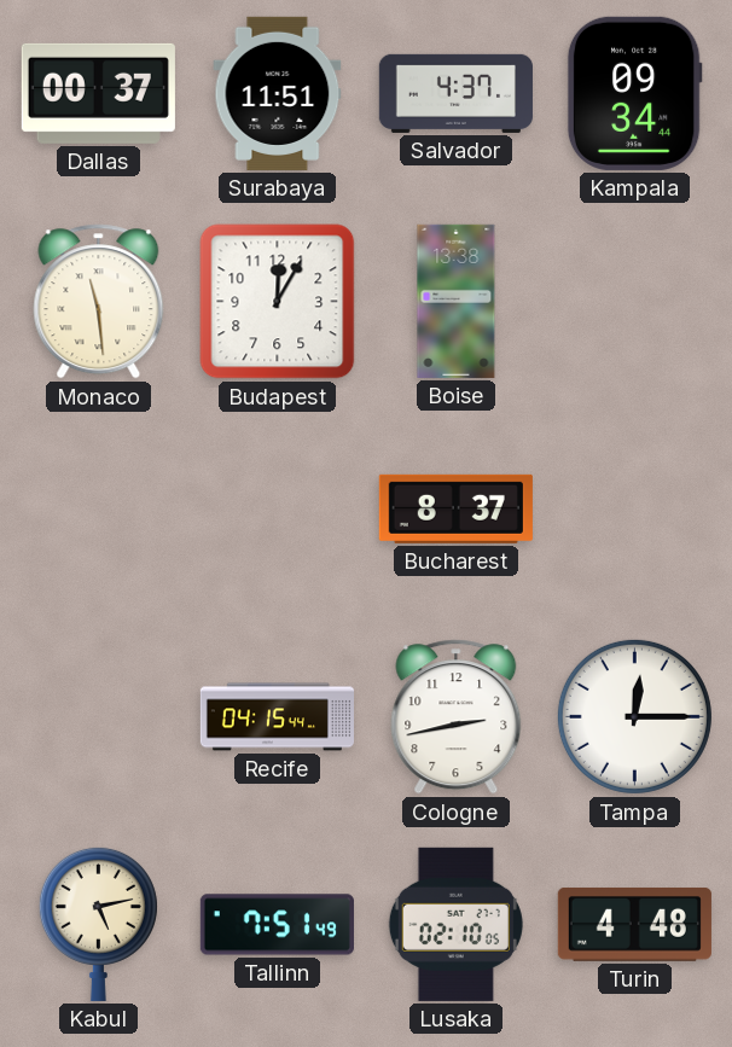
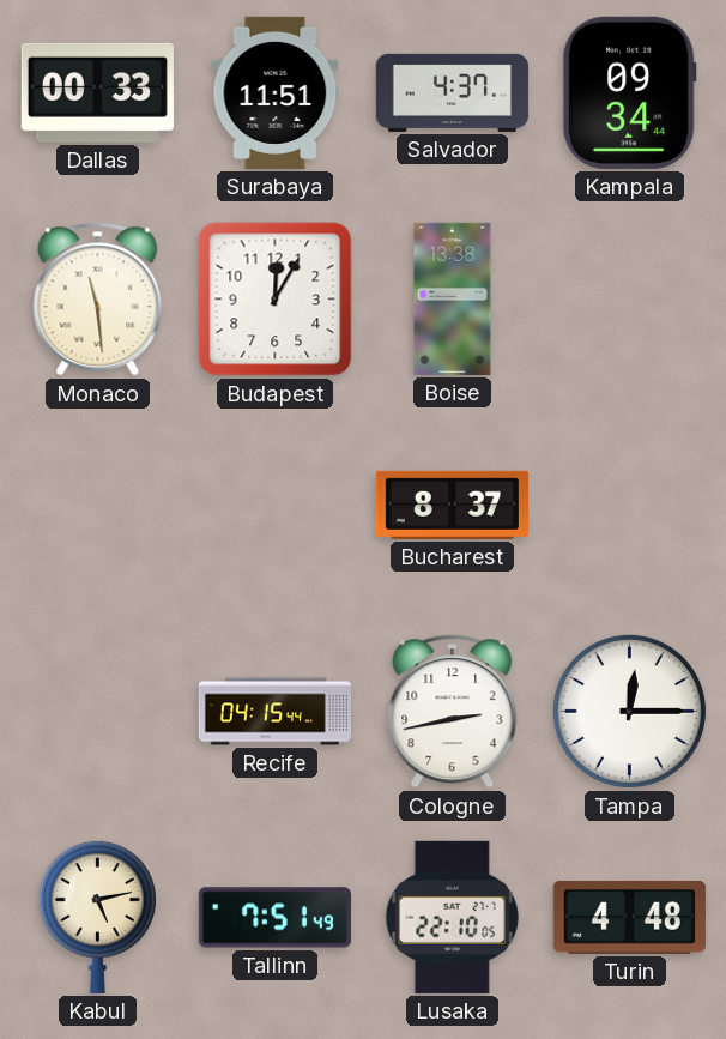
Dallas: 00:37 -> 00:33 (97, 92)
Lusaka: 02:10 -> 22:10 (452, 917)
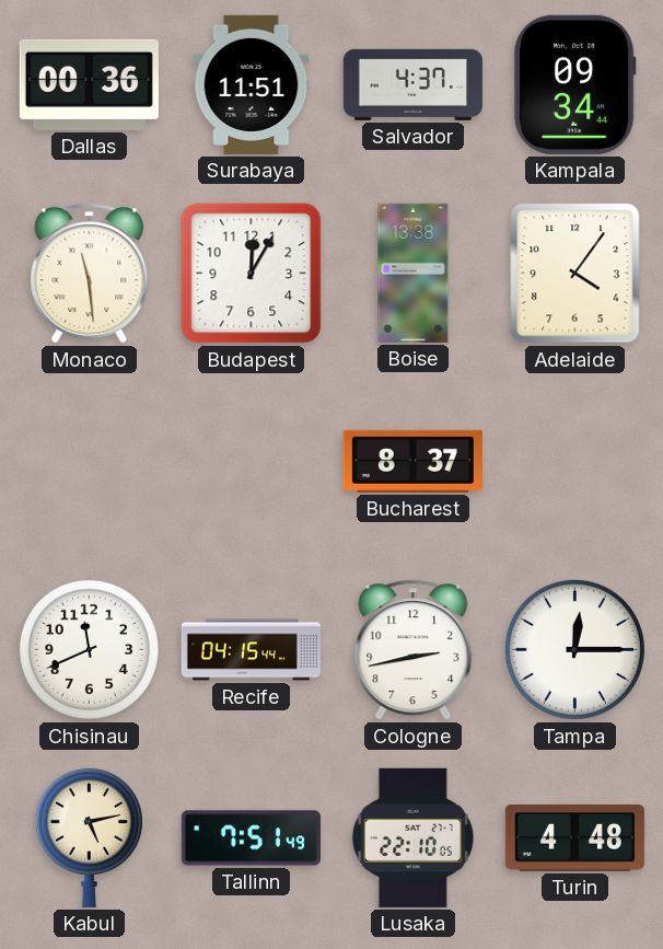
Dallas: 00:33 -> 00:36 (89, 84)
Adelaide: none -> 4:06 (575, 274)
Chisinau: none -> 11:41 (89, 649)
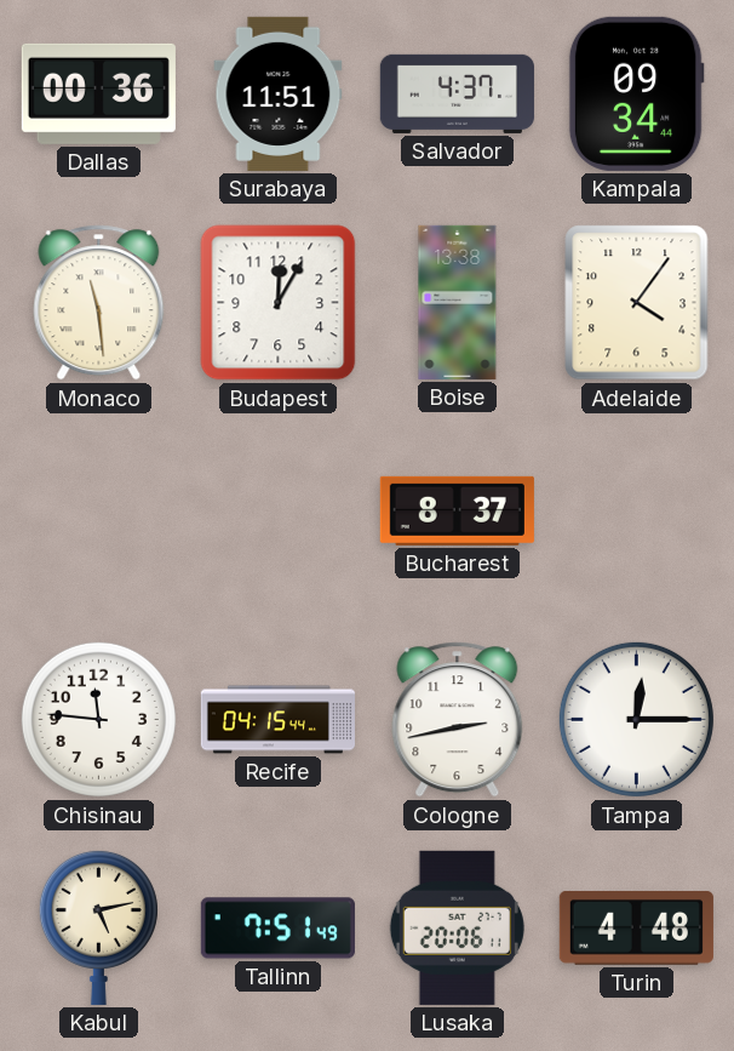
Chisinau: 11:41 -> 11:46 (98, 719)
Lusaka: 22:10 -> 20:06 (457, 927)
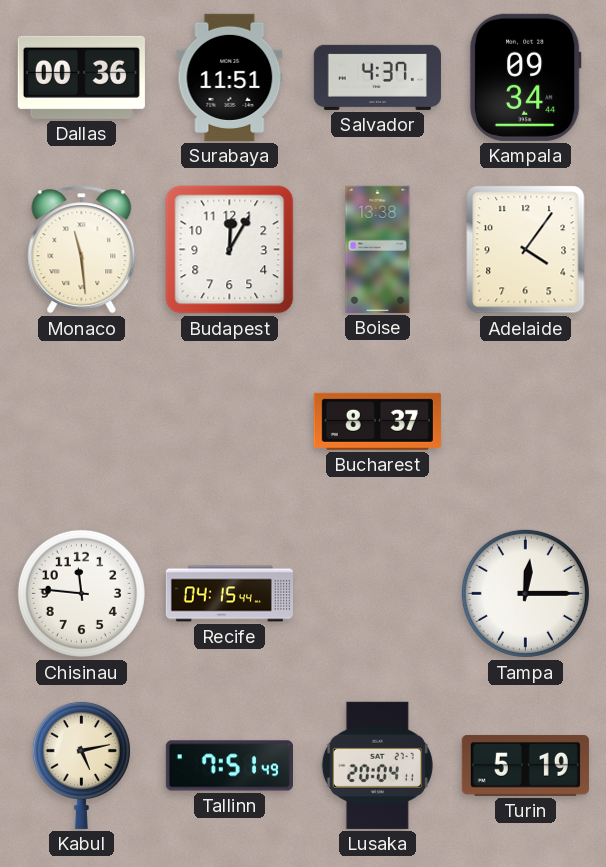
Cologne: 2:43 -> none (458, 720)
Lusaka: 20:06 -> 20:04 (377, 765)
Turin: 4:48 -> 5:19 (525, 766)
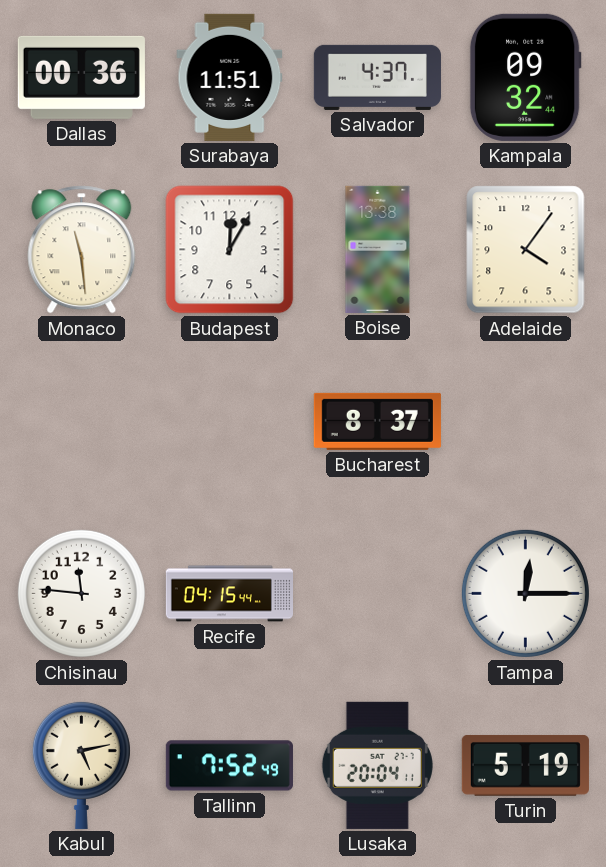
Kampala: 09:34 -> 09:32 (525, 77)
Tallinn: 7:51 -> 7:52 (229, 766)
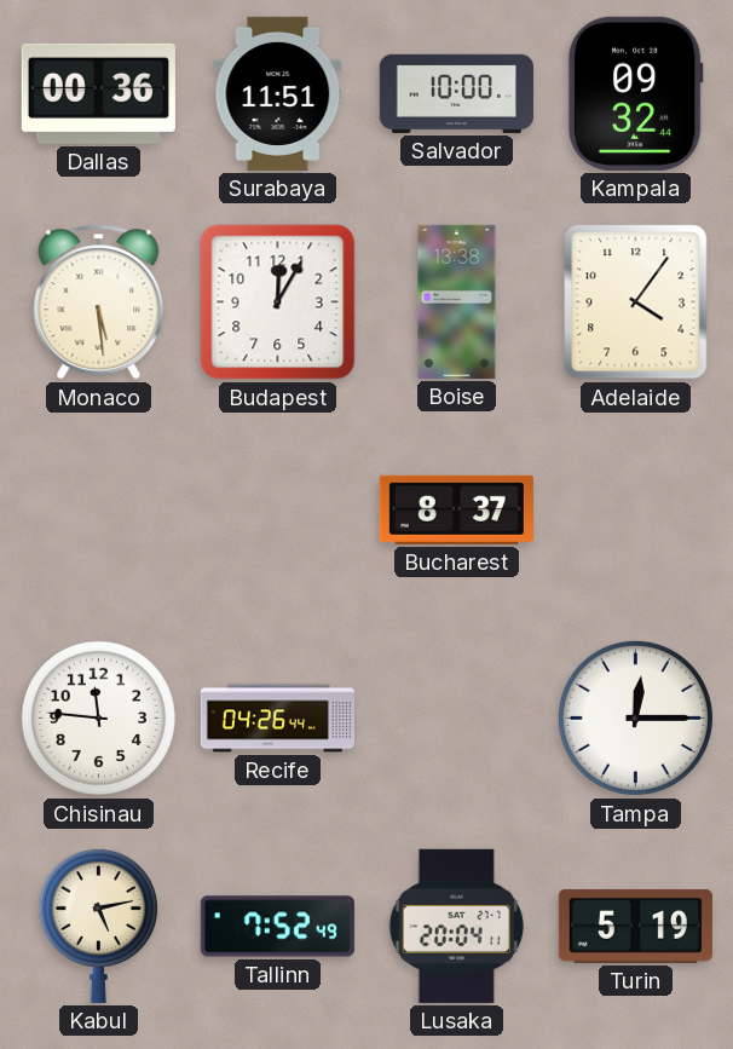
Salvador: 4:37 -> 10:00 (456, 93)
Monaco: 11:29 -> 5:29 (99, 302)
Recife: 04:15 -> 04:26 (277, 719)
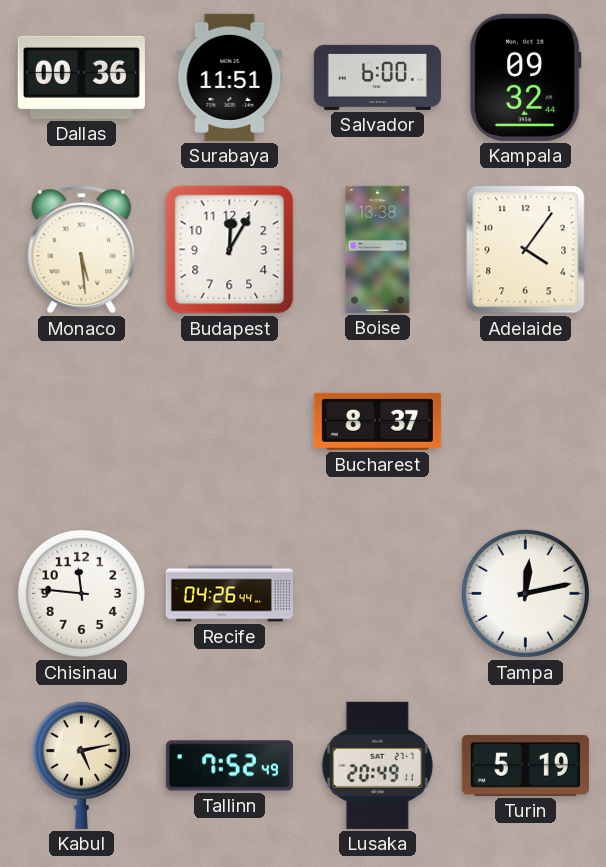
Salvador: 10:00 -> 6:00 (377, 77)
Tampa: 12:15 -> 12:13 (525, 593)
Lusaka: 20:04 -> 20:49 (377, 765)
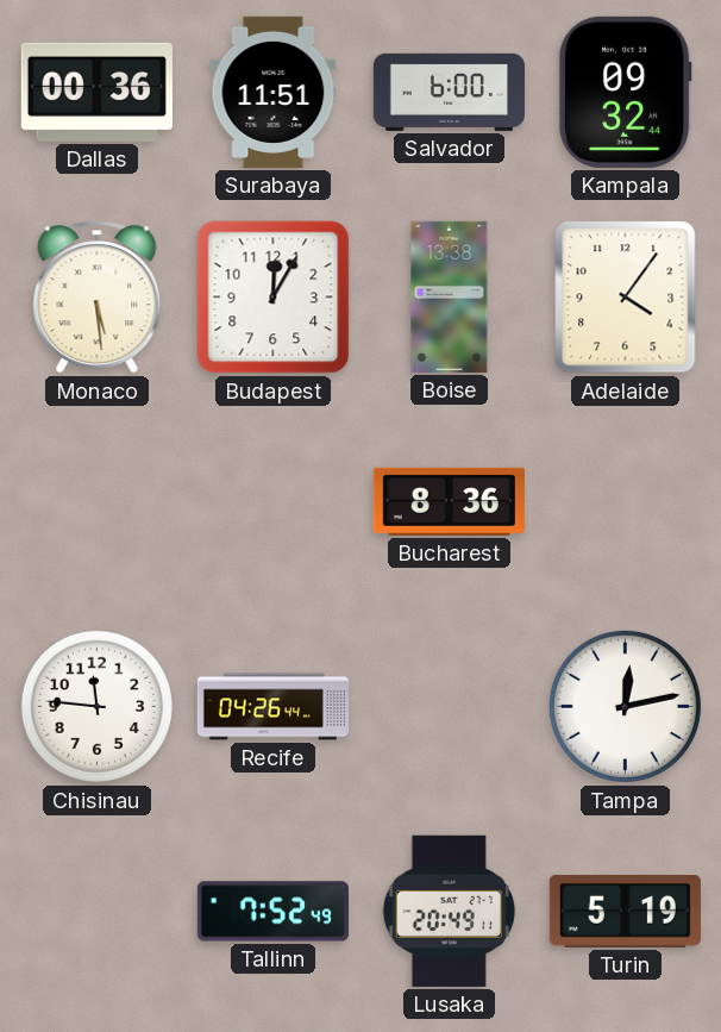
Bucharest: 8:37 -> 8:36 (449, 501)
Kabul: 5:13 -> none (81, 765)
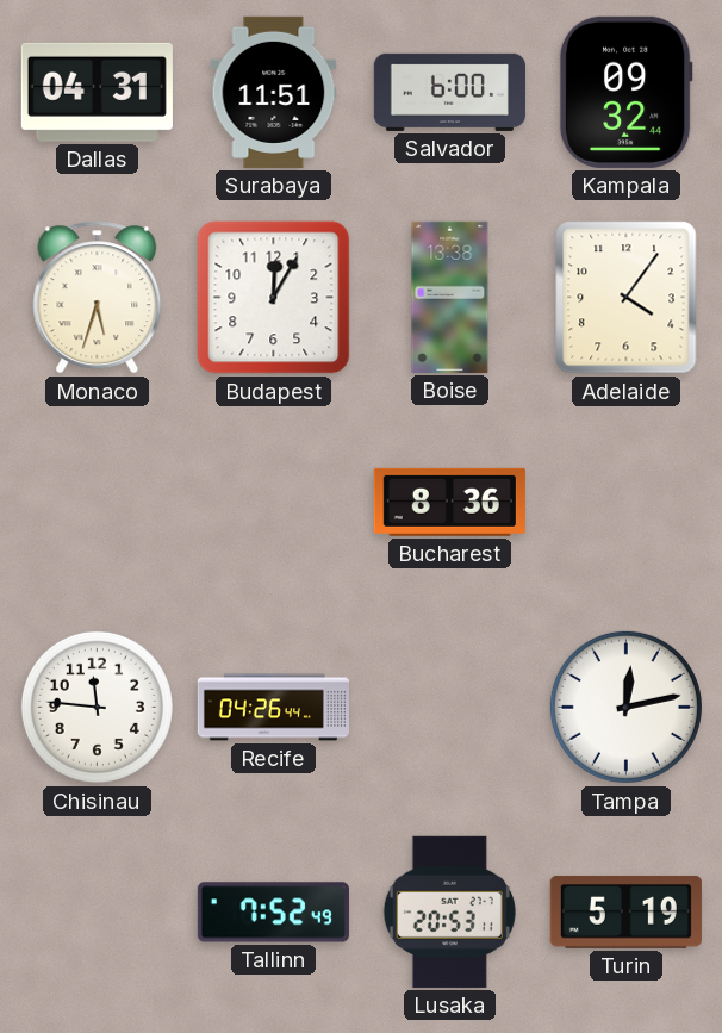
Dallas: 00:36 -> 04:31 (97, 92)
Monaco: 5:29 -> 5:33 (98, 298)
Lusaka: 20:49 -> 20:53 (449, 911)
